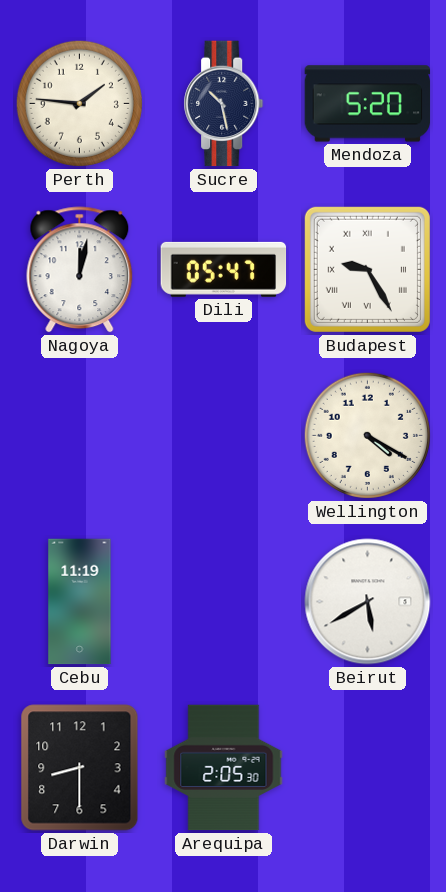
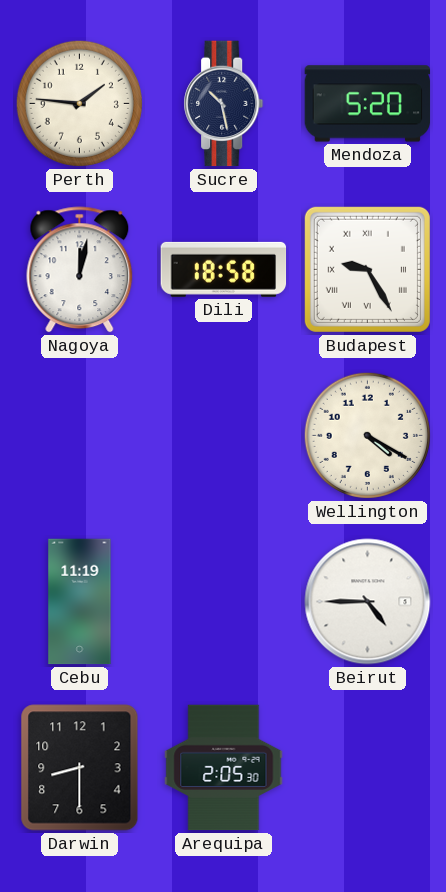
Dili: 05:47 -> 18:58 (224, 269)
Beirut: 5:40 -> 4:45 (368, 602)
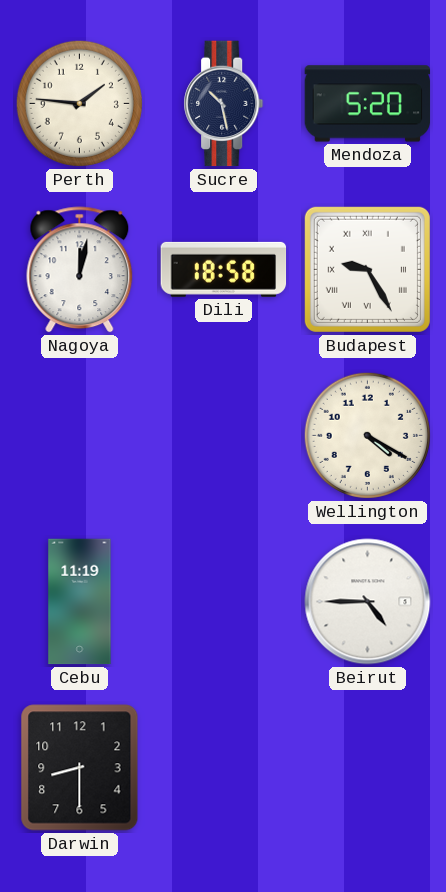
Arequipa: 2:05 -> none (224, 768)
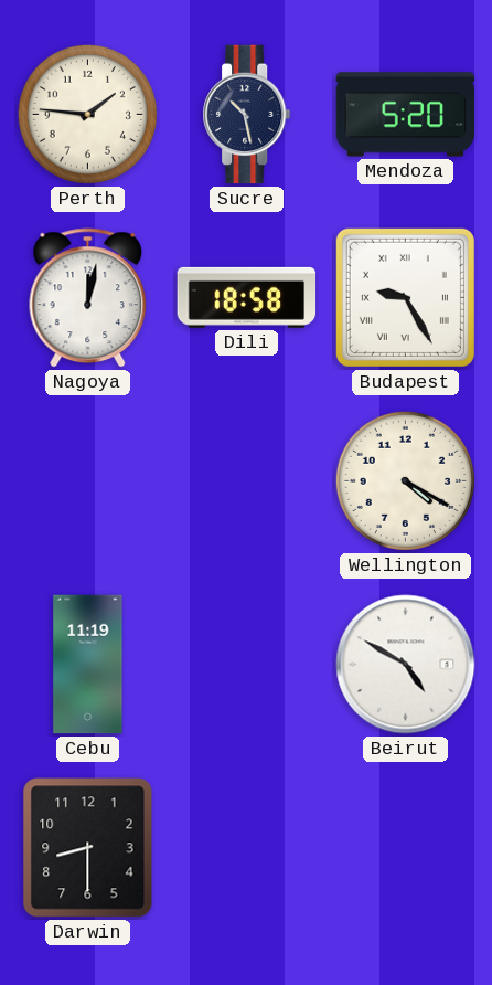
Beirut: 4:45 -> 4:50 (406, 665)
